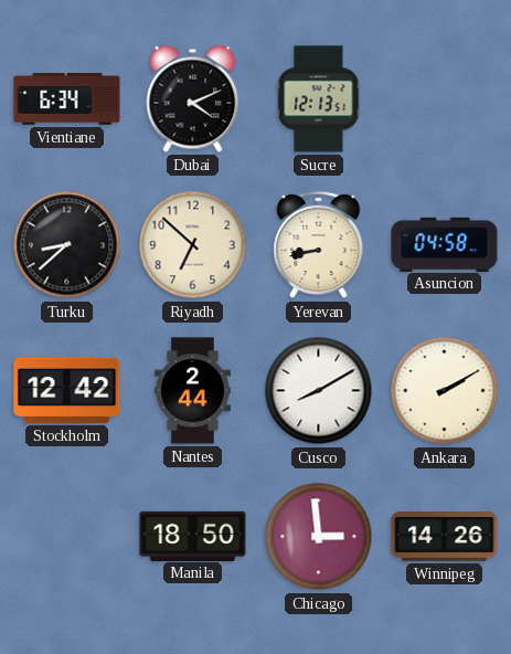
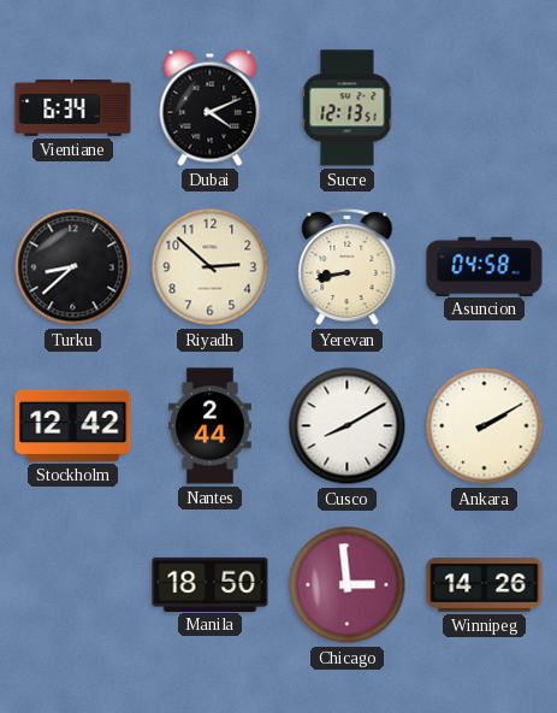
Riyadh: 6:52 -> 2:52 (211, 267)
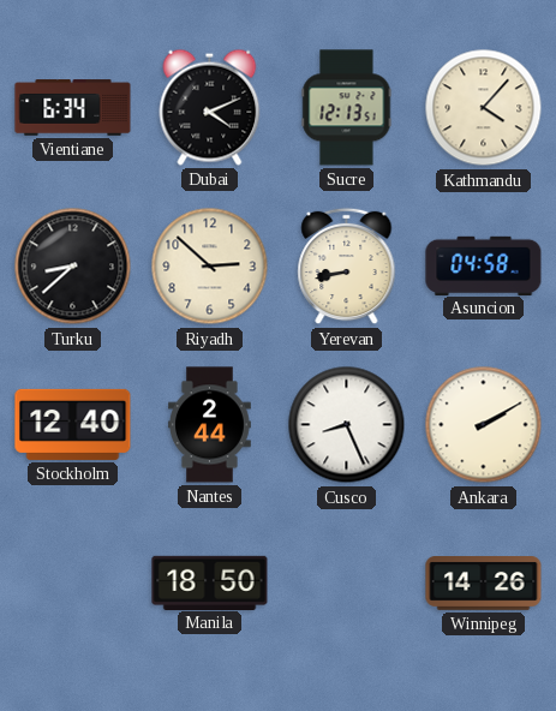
Kathmandu: none -> 4:07 (484, 108)
Stockholm: 12:42 -> 12:40 (73, 424)
Cusco: 8:10 -> 8:26 (347, 425)
Chicago: 2:59 -> none (348, 585)
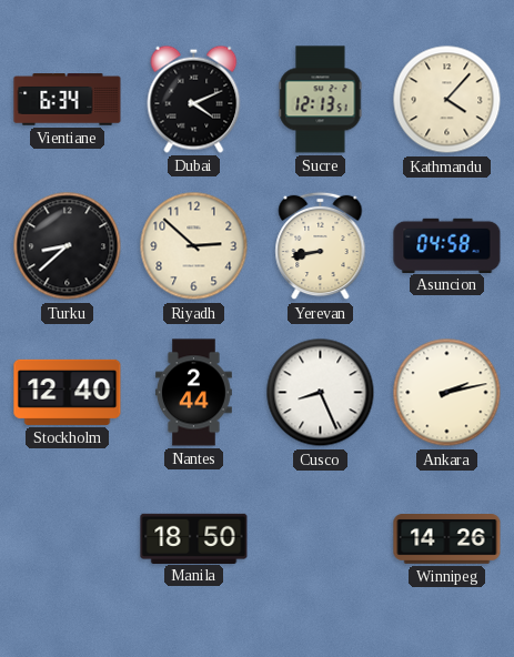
Ankara: 2:10 -> 2:13 (447, 393)
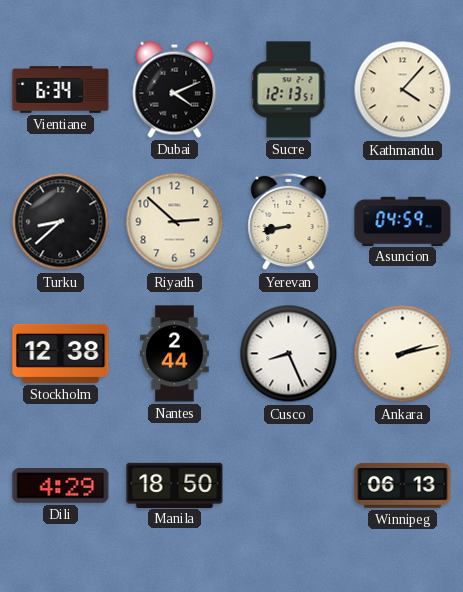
Asuncion: 04:58 -> 04:59 (403, 221)
Stockholm: 12:40 -> 12:38 (61, 353)
Dili: none -> 4:29 (61, 486)
Winnipeg: 14:26 -> 06:13 (403, 486)
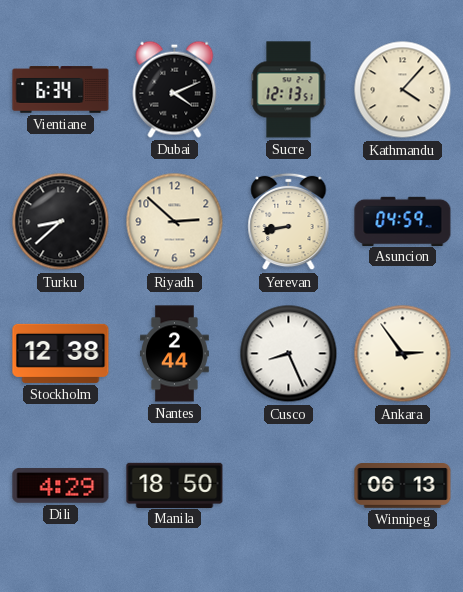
Ankara: 2:13 -> 2:54 (403, 354)
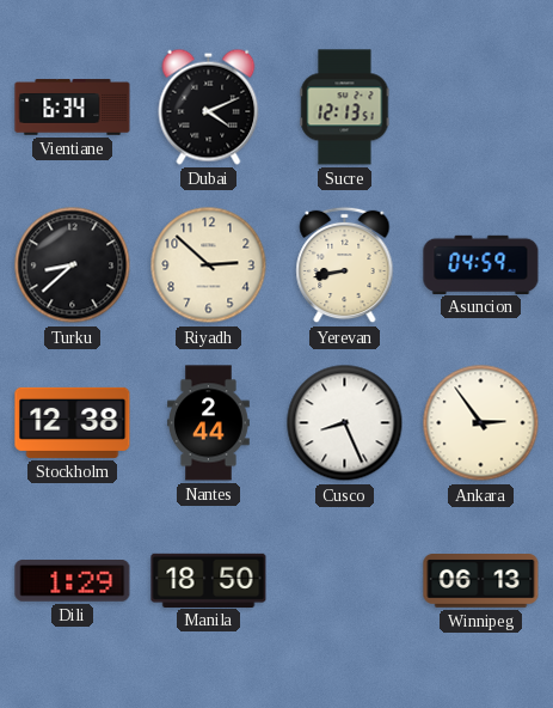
Kathmandu: 4:07 -> none (403, 90)
Dili: 4:29 -> 1:29 (73, 581)
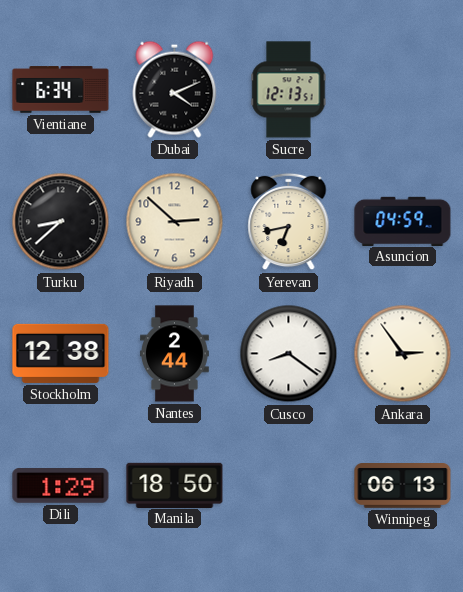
Yerevan: 8:43 -> 6:43 (289, 222)
Cusco: 8:26 -> 8:21 (289, 354)
